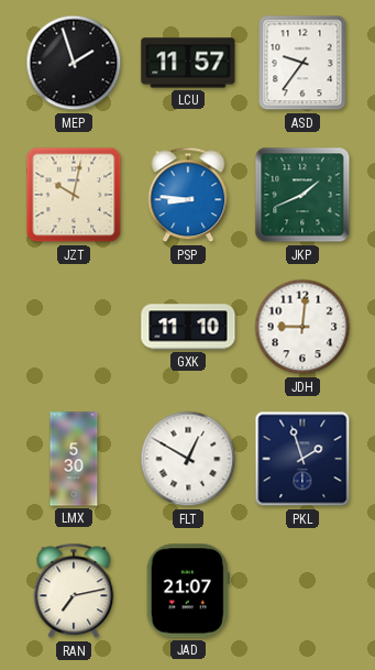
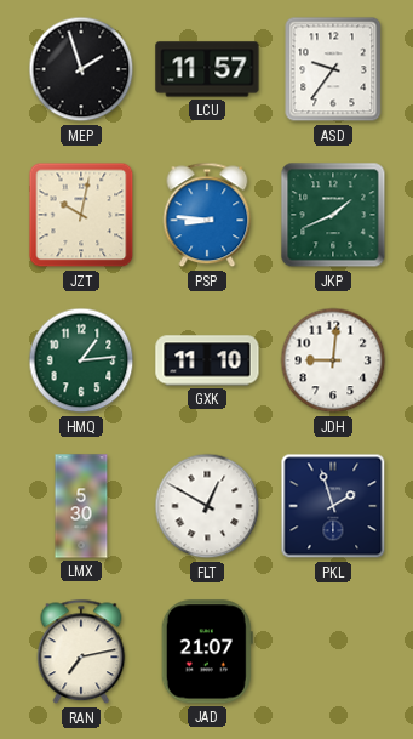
HMQ: none -> 1:14 (81, 360)
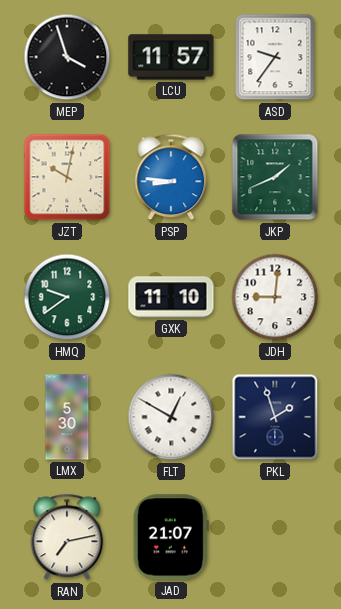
MEP: 1:57 -> 3:57 (67, 57)
HMQ: 1:14 -> 9:39 (67, 297)
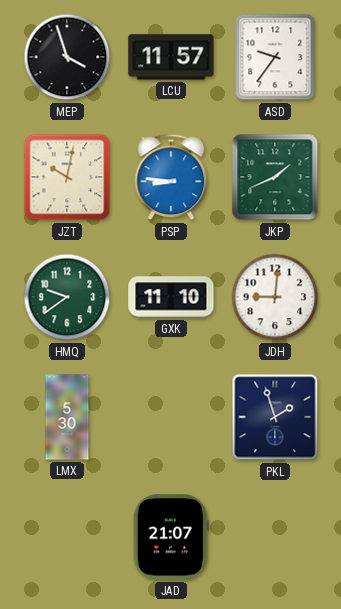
FLT: 12:50 -> none (171, 417)
RAN: 7:13 -> none (67, 537)
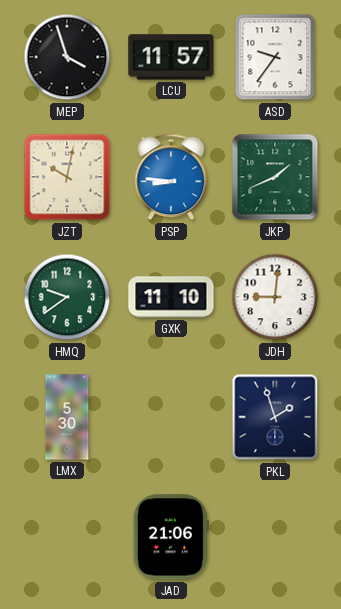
JAD: 21:07 -> 21:06 (171, 537)
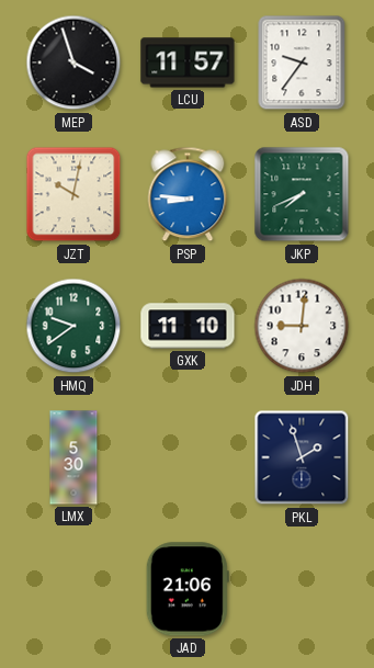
JKP: 1:41 -> 7:41 (302, 194)
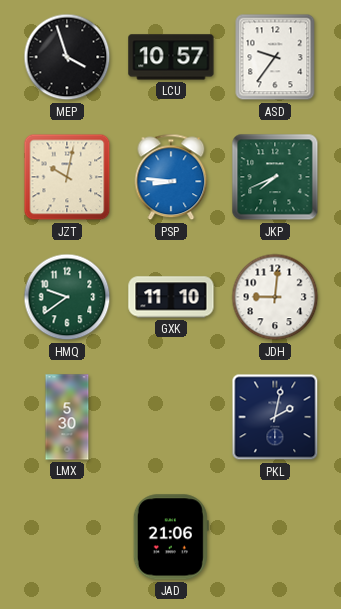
LCU: 11:57 -> 10:57 (171, 57)
PKL: 1:57 -> 2:02 (275, 417)
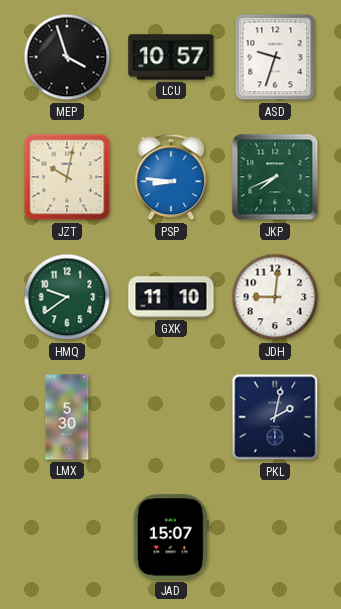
ASD: 9:36 -> 9:33 (275, 57)
JAD: 21:06 -> 15:07 (171, 537)
